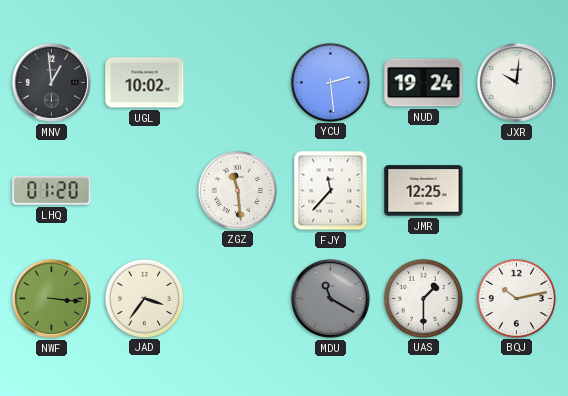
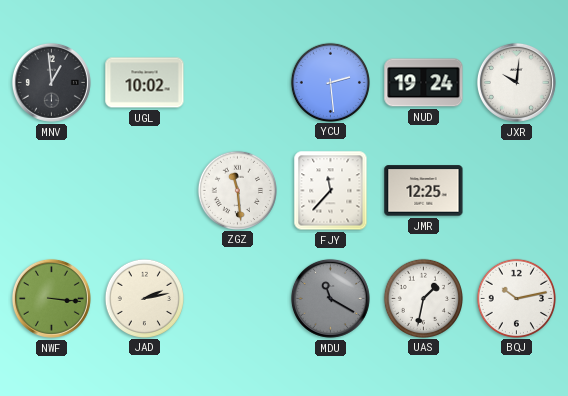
LHQ: 01:20 -> none (52, 191)
JAD: 3:36 -> 2:13 (144, 298)
UAS: 1:30 -> 1:32 (423, 298)
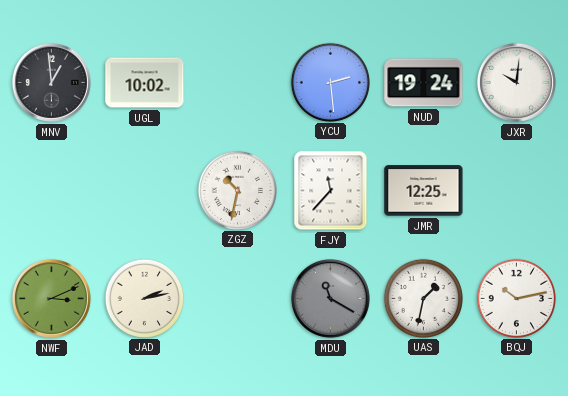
ZGZ: 11:29 -> 10:32 (237, 190)
NWF: 3:16 -> 3:11 (51, 298)
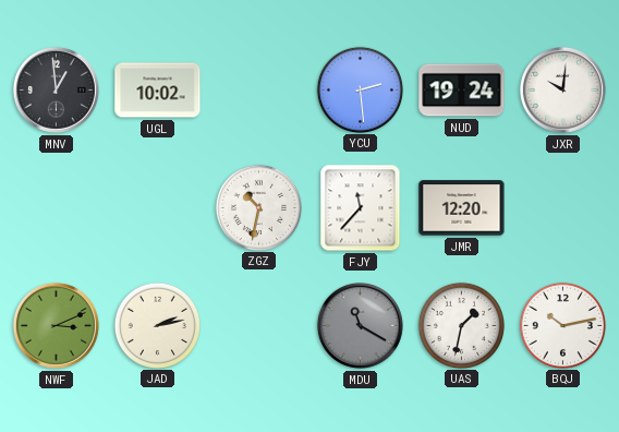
JMR: 12:25 -> 12:20 (462, 208)
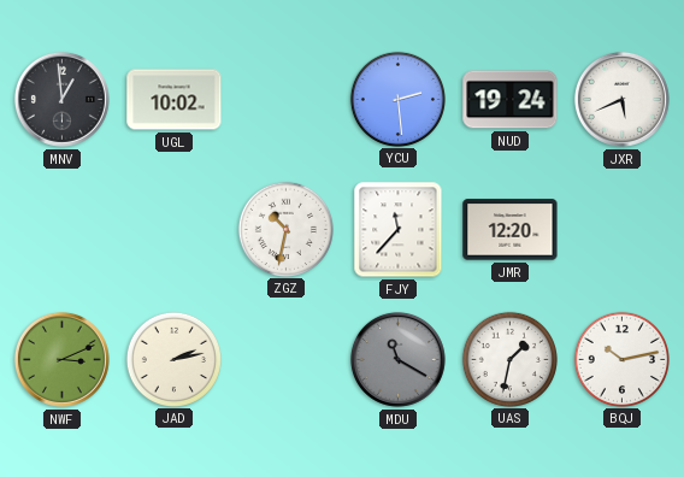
JXR: 10:01 -> 5:41 (621, 99)
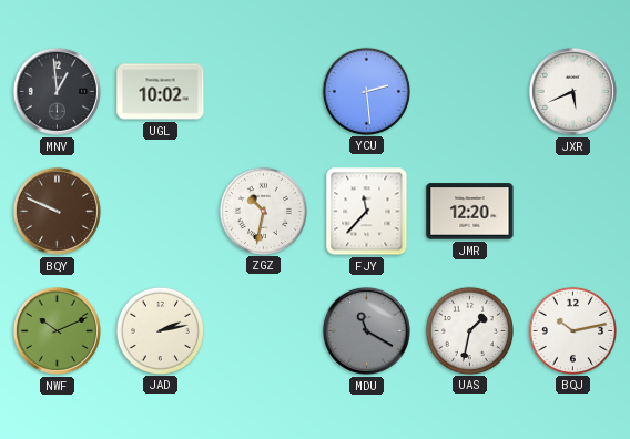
NUD: 19:24 -> none (511, 100)
BQY: none -> 9:49 (57, 211)
NWF: 3:11 -> 10:11 (57, 330)
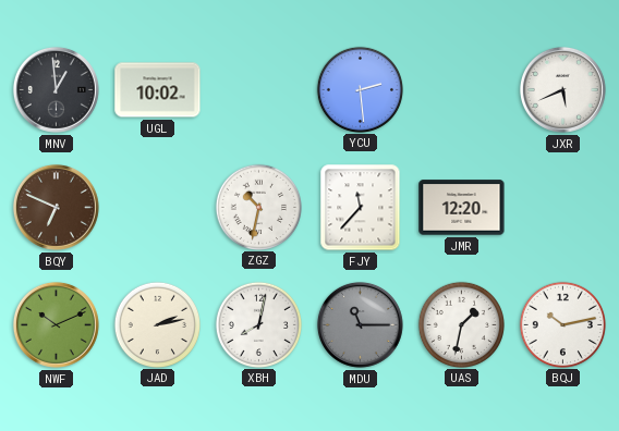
BQY: 9:49 -> 6:49 (56, 207)
XBH: none -> 8:02 (258, 324)
MDU: 11:20 -> 11:15 (360, 324)
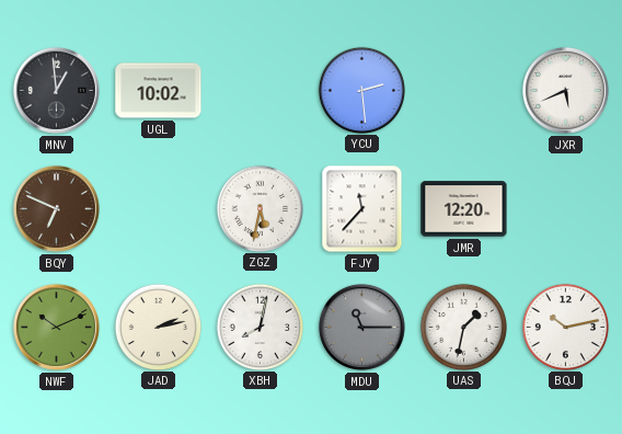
ZGZ: 10:32 -> 5:32 (260, 208)
